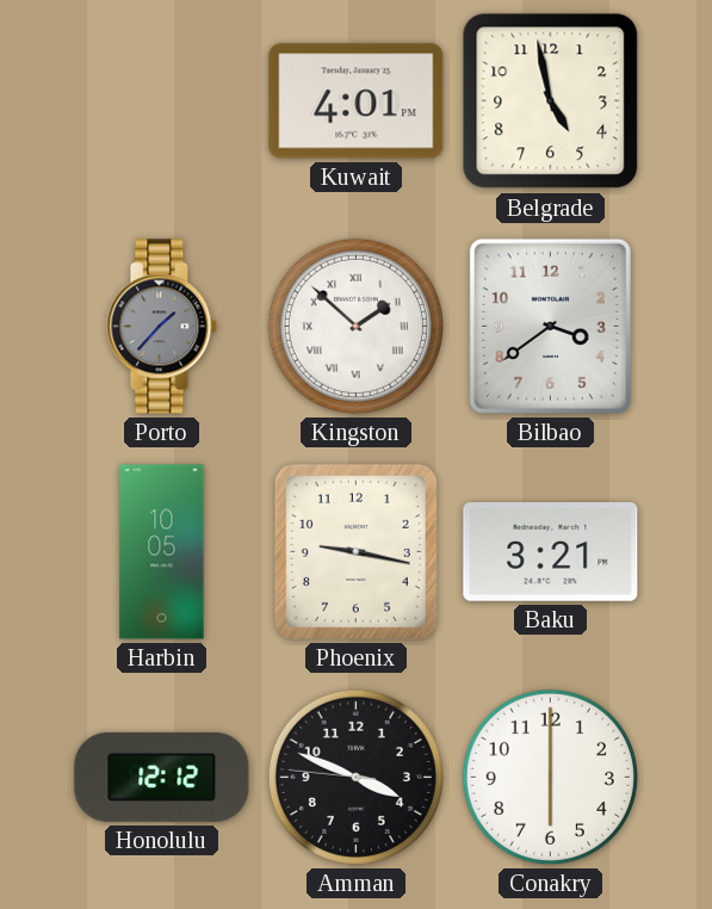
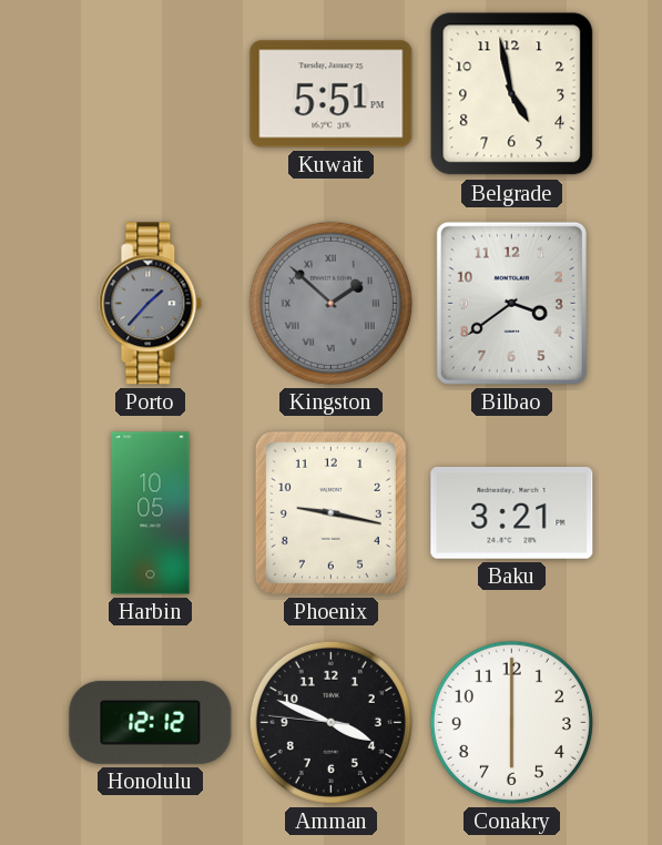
Kuwait: 4:01 -> 5:51 (332, 94)
Kingston dial: white -> grey (330, 303)
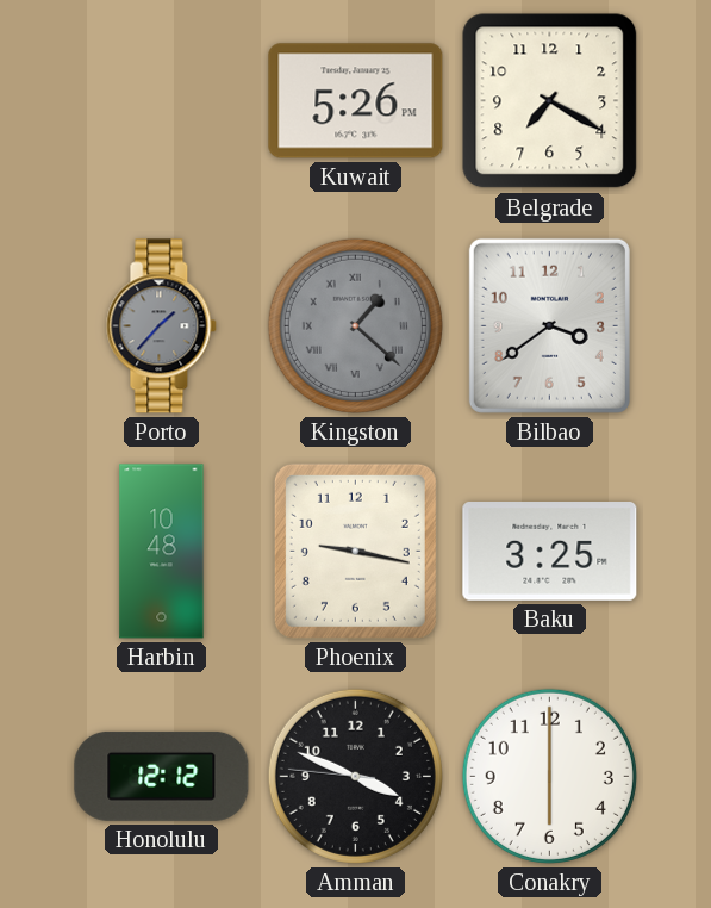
Kuwait: 5:51 -> 5:26 (356, 101)
Belgrade: 4:58 -> 7:20 (550, 101)
Kingston: 1:52 -> 1:22 (355, 325)
Harbin: 10:05 -> 10:48 (162, 552)
Baku: 3:21 -> 3:25 (550, 552)
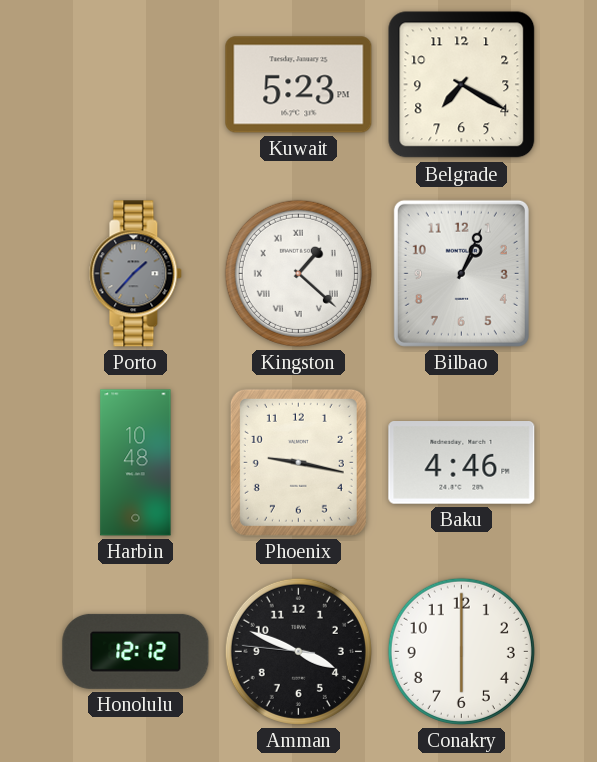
Kuwait: 5:26 -> 5:23 (299, 85)
Kingston dial: grey -> white (298, 273)
Bilbao: 3:39 -> 1:04 (461, 273)
Baku: 3:25 -> 4:46 (462, 463)
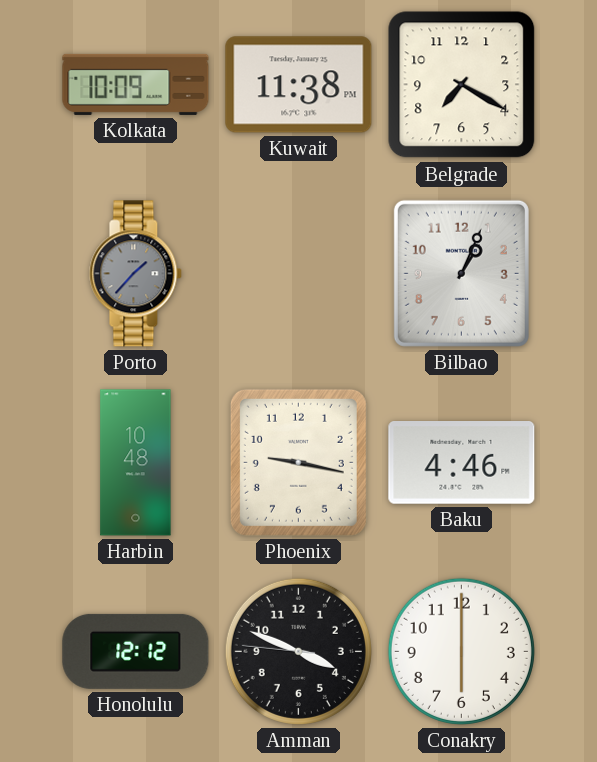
Kolkata: none -> 10:09 (136, 84)
Kuwait: 5:23 -> 11:38 (299, 85)
Kingston: 1:22 -> none (298, 273)
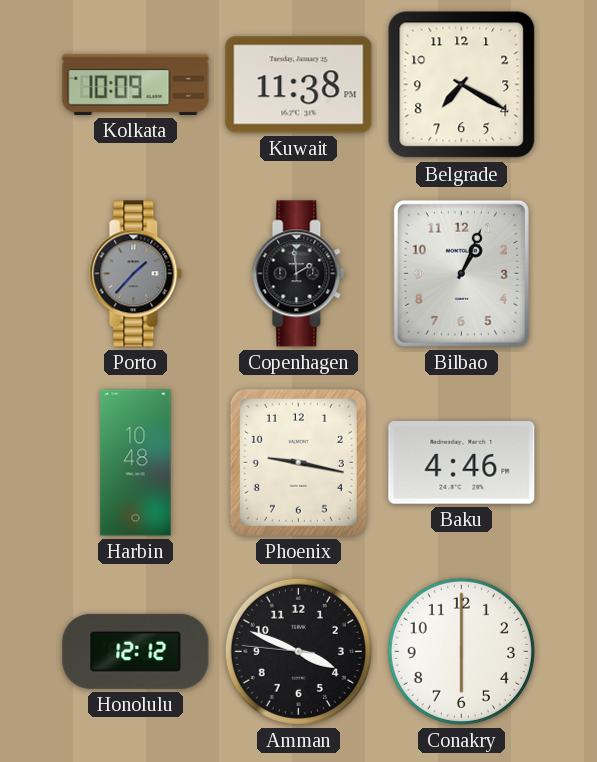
Copenhagen: none -> 1:59 (299, 274)
